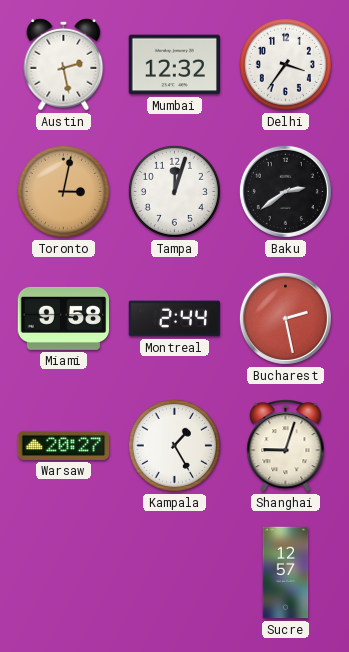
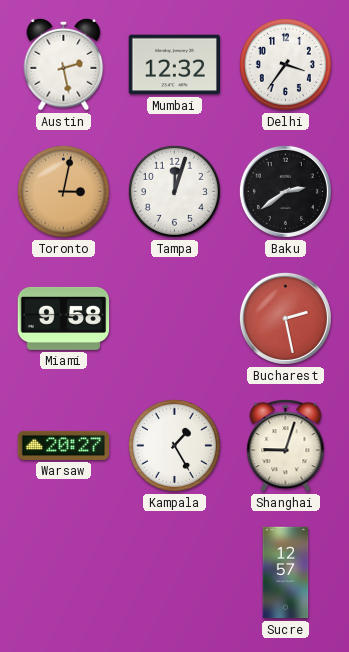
Montreal: 2:44 -> none (175, 319)
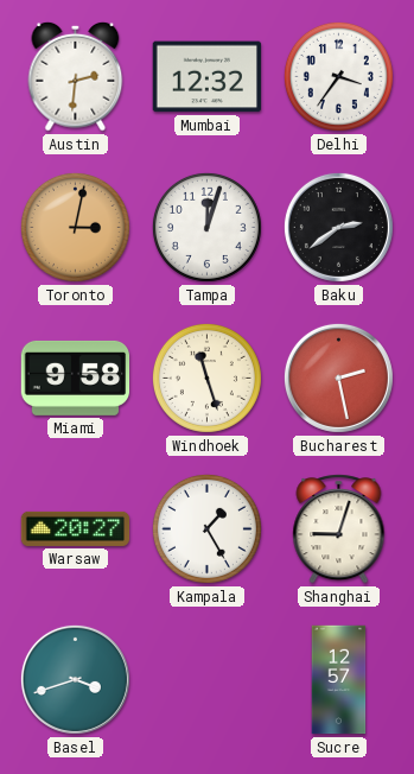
Austin: 2:28 -> 2:31 (76, 76)
Windhoek: none -> 11:27 (206, 378)
Basel: none -> 3:42 (75, 679)
